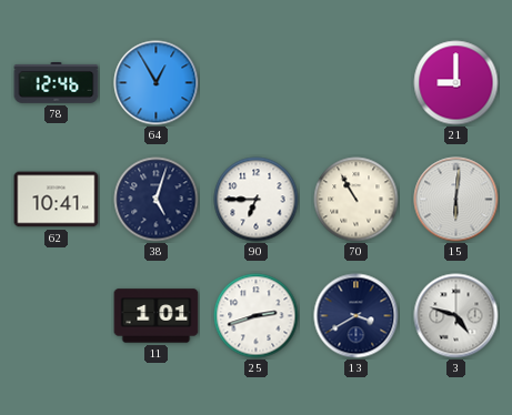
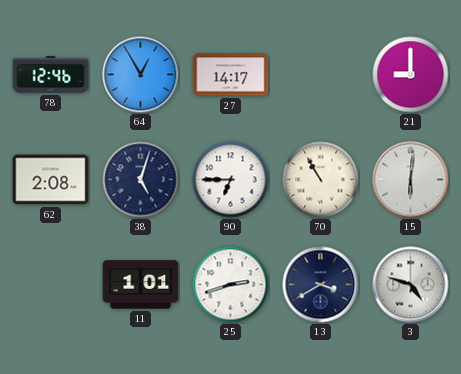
27: none -> 14:17 (231, 75)
62: 10:41 -> 2:08 (51, 180)
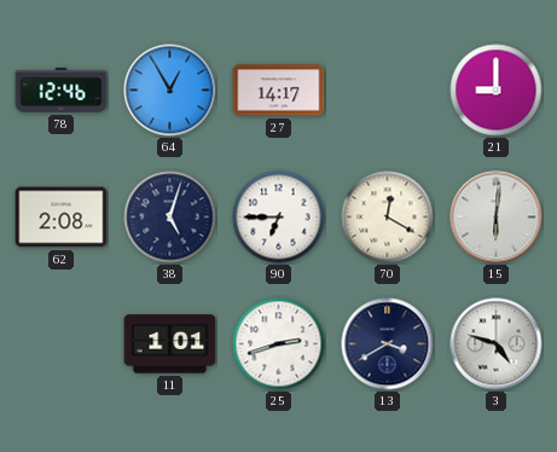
70: 10:55 -> 12:20 (388, 218)
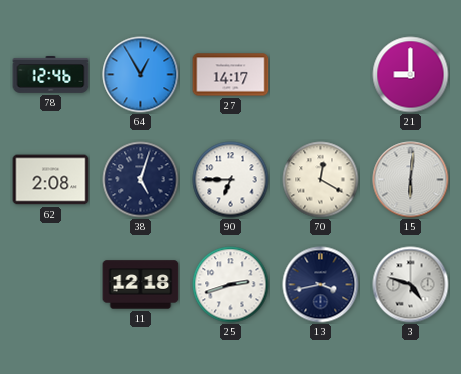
11: 1:01 -> 12:18 (141, 285)
13: 3:40 -> 3:43 (321, 285)
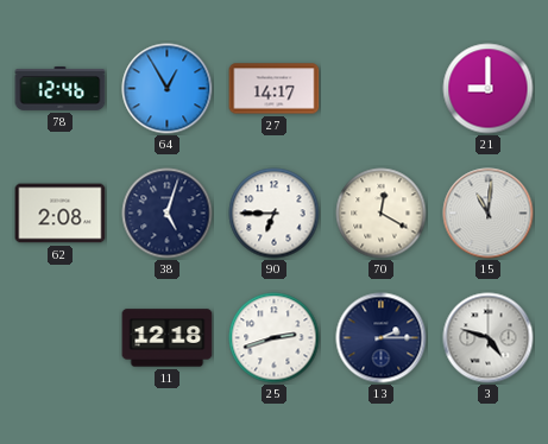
15: 6:01 -> 11:01 (489, 214)
13: 3:43 -> 2:15 (382, 338)
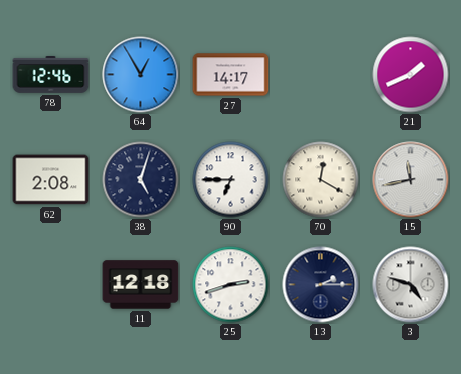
21: 9:00 -> 1:41 (411, 75)
15: 11:01 -> 11:43 (411, 180)
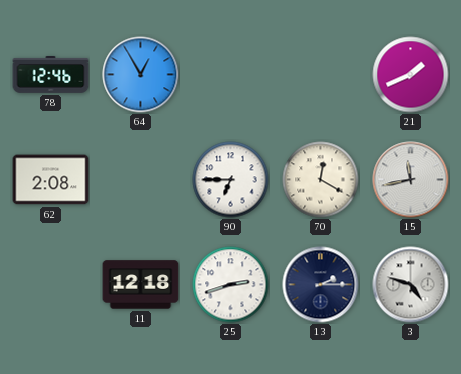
27: 14:17 -> none (231, 75)
38: 5:03 -> none (141, 180)
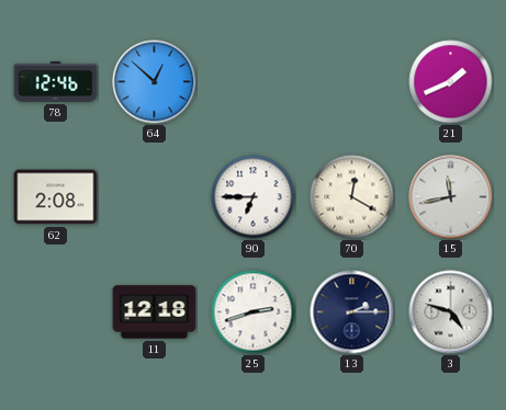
64: 12:55 -> 12:52 (155, 82)
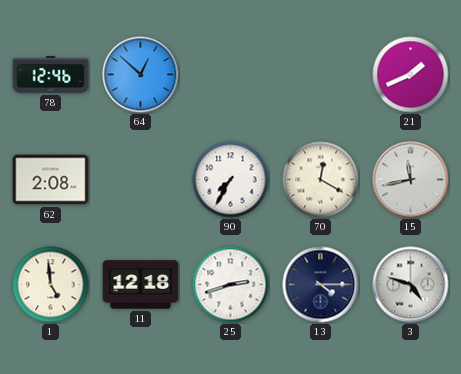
90: 6:45 -> 7:35 (231, 180)
1: none -> 4:59 (51, 285)
13: 2:15 -> 4:15 (321, 285)
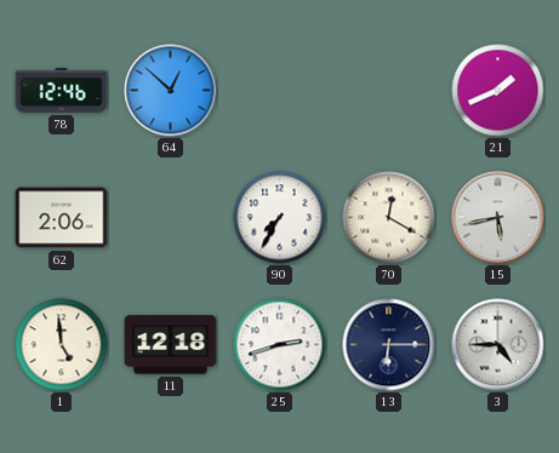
62: 2:08 -> 2:06 (62, 218)
15: 11:43 -> 5:43 (498, 218)
13: 4:15 -> 6:15 (389, 345)
3: 4:48 -> 4:45 (498, 345)
